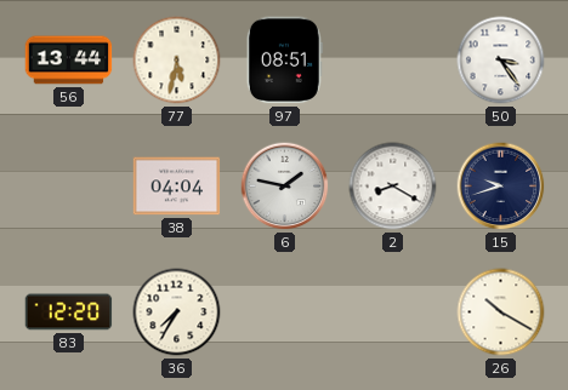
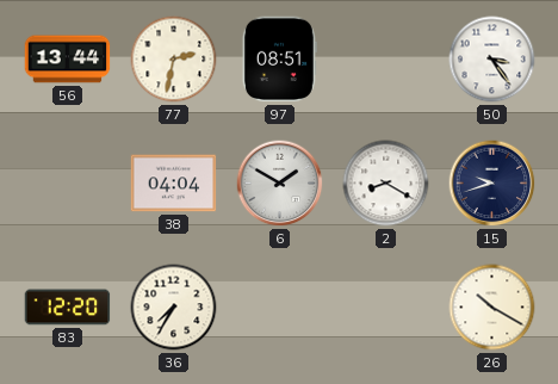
77: 5:32 -> 2:32 (174, 60)
6: 1:47 -> 1:50 (280, 184)
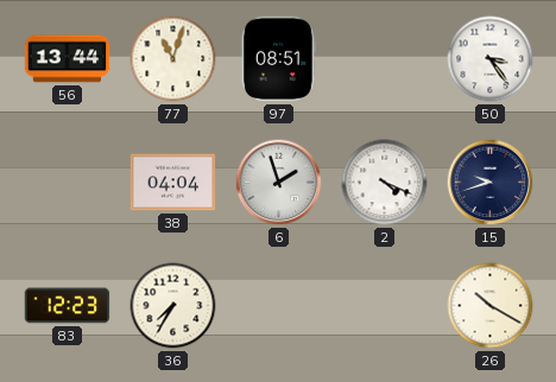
77: 2:32 -> 11:03 (173, 59)
6: 1:50 -> 1:57 (279, 183)
2: 8:20 -> 4:19 (385, 183)
83: 12:20 -> 12:23 (68, 306)
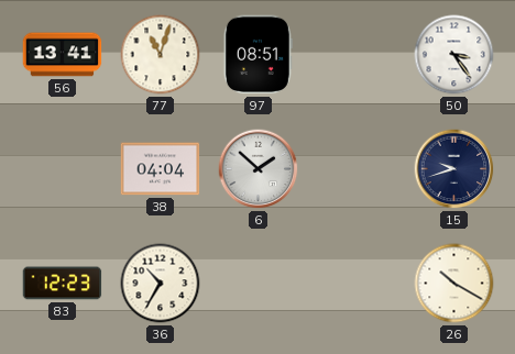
56: 13:44 -> 13:41 (63, 55)
6: 1:57 -> 1:52 (259, 169)
2: 4:19 -> none (385, 183)
36: 7:35 -> 10:35 (161, 284)
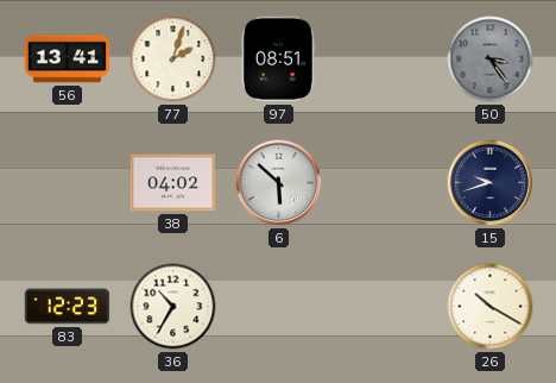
77: 11:03 -> 2:03 (173, 59)
50 dial: white -> grey (491, 59)
38: 04:04 -> 04:02 (173, 183)
6: 1:52 -> 5:52 (279, 183)
